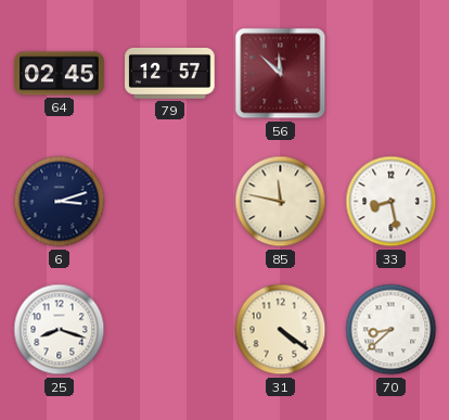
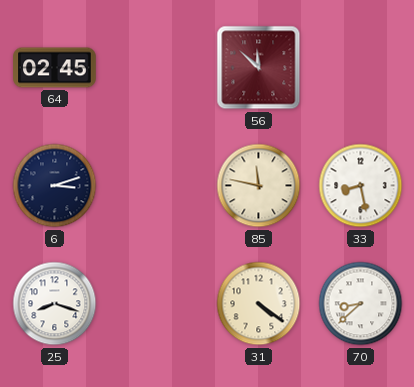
79: 12:57 -> none (170, 74)
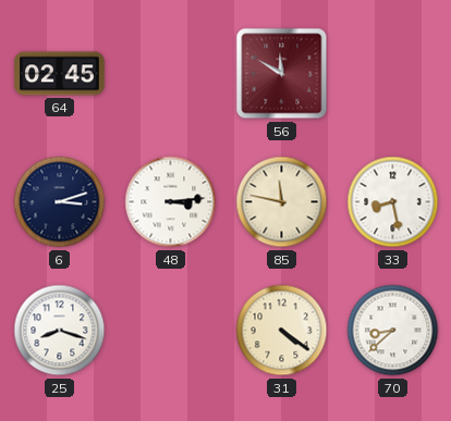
56: 11:52 -> 11:50 (282, 74)
48: none -> 3:14 (171, 202)
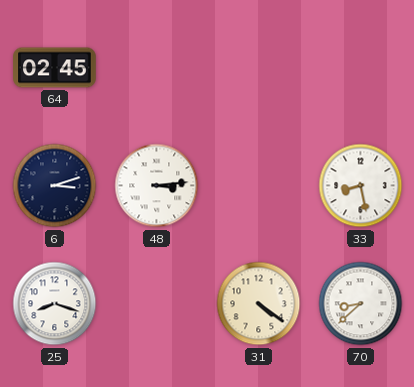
56: 11:50 -> none (282, 74)
85: 11:47 -> none (282, 202)
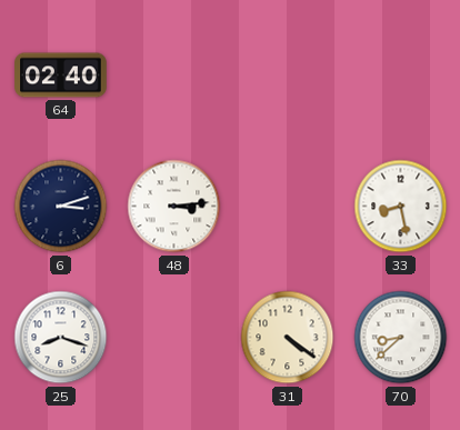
64: 02:45 -> 02:40 (61, 76)
